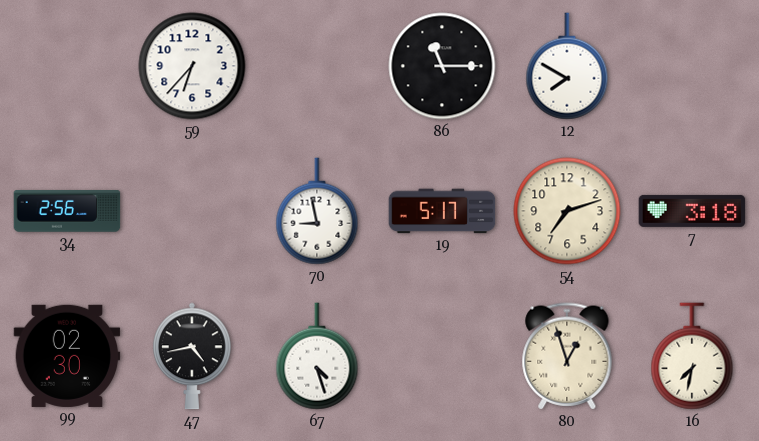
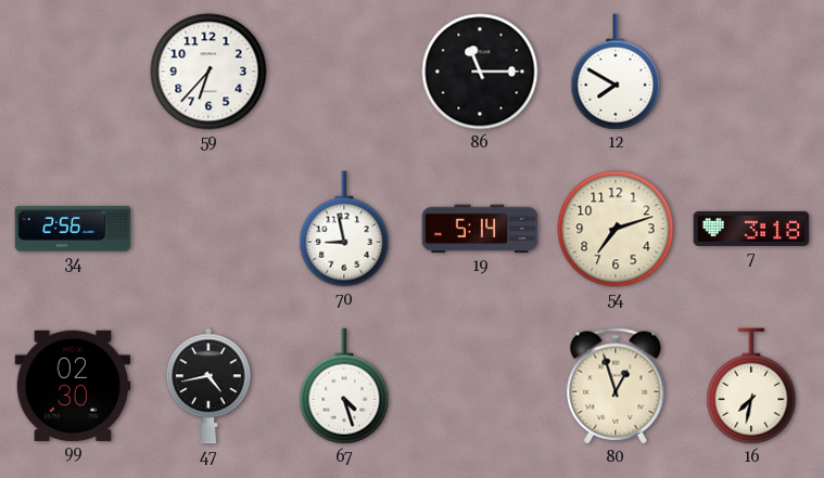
19: 5:17 -> 5:14 (480, 229)
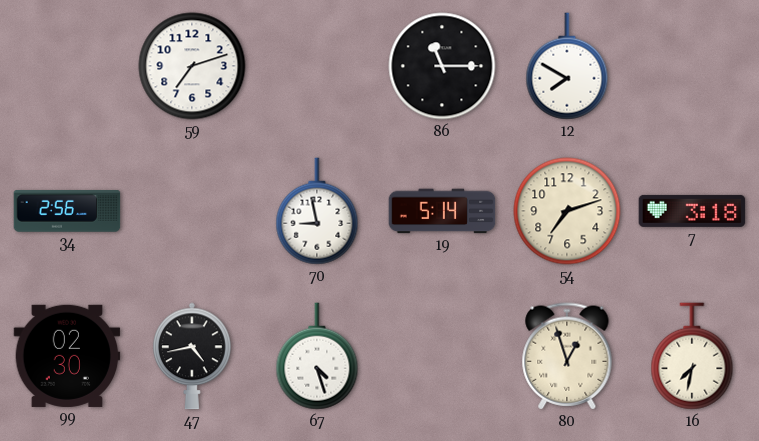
59: 6:37 -> 7:12 (192, 66)
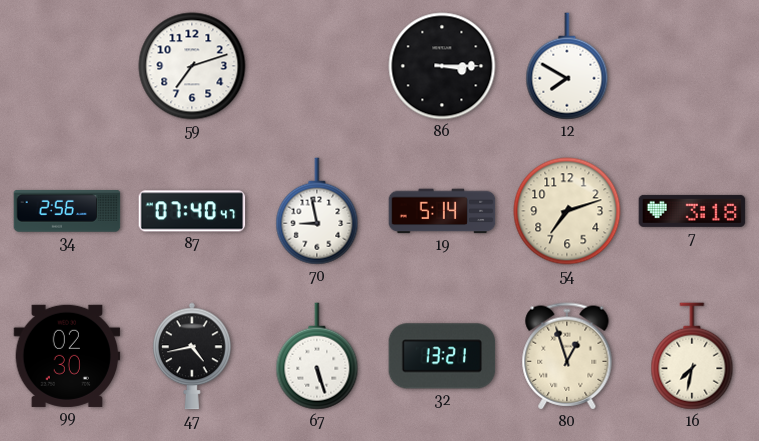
86: 11:15 -> 3:15 (442, 66)
87: none -> 07:40 (192, 211)
67: 4:27 -> 5:27 (317, 356)
32: none -> 13:21 (442, 356)
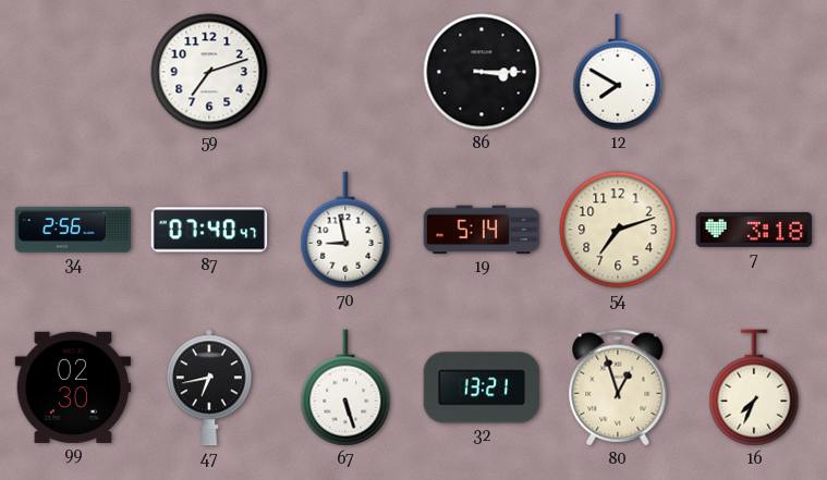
47: 4:43 -> 6:43 (209, 387)
16: 7:32 -> 7:34 (754, 387)
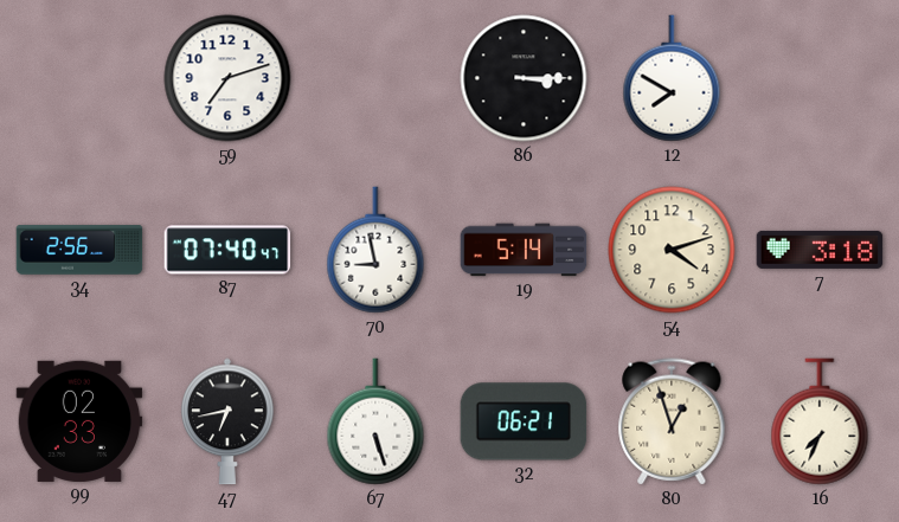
54: 7:12 -> 4:12 (672, 250)
99: 02:30 -> 02:33 (79, 421)
32: 13:21 -> 06:21 (524, 421)
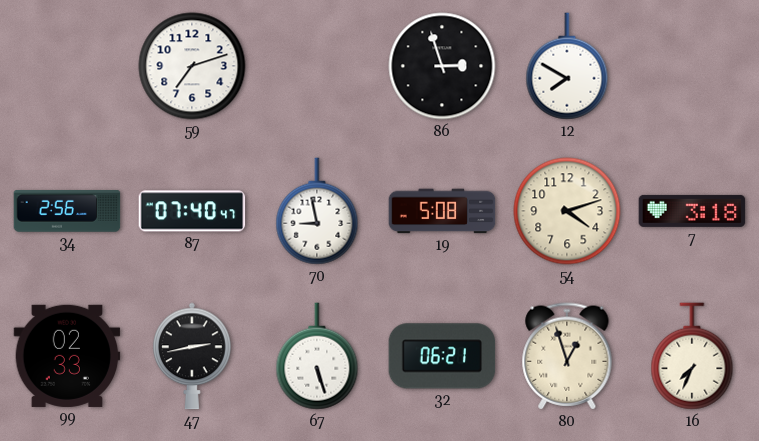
86: 3:15 -> 2:57 (442, 66)
19: 5:14 -> 5:08 (442, 211)
47: 6:43 -> 2:43 (192, 356)
